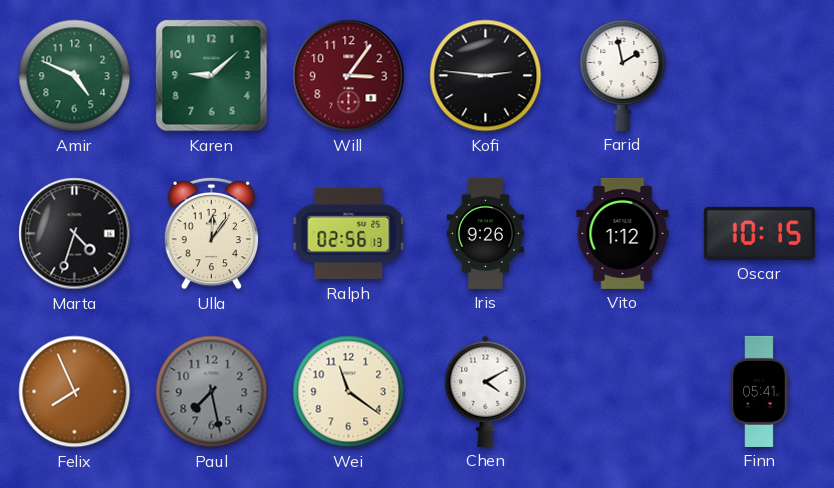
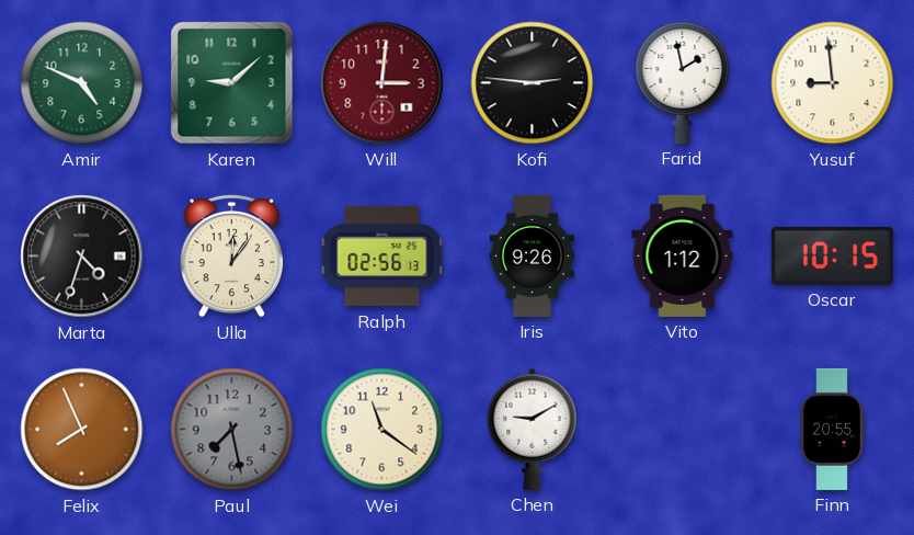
Will: 3:06 -> 3:01 (382, 83)
Yusuf: none -> 8:59 (833, 83)
Chen: 4:10 -> 9:10 (533, 429)
Finn: 05:41 -> 20:55 (832, 429)
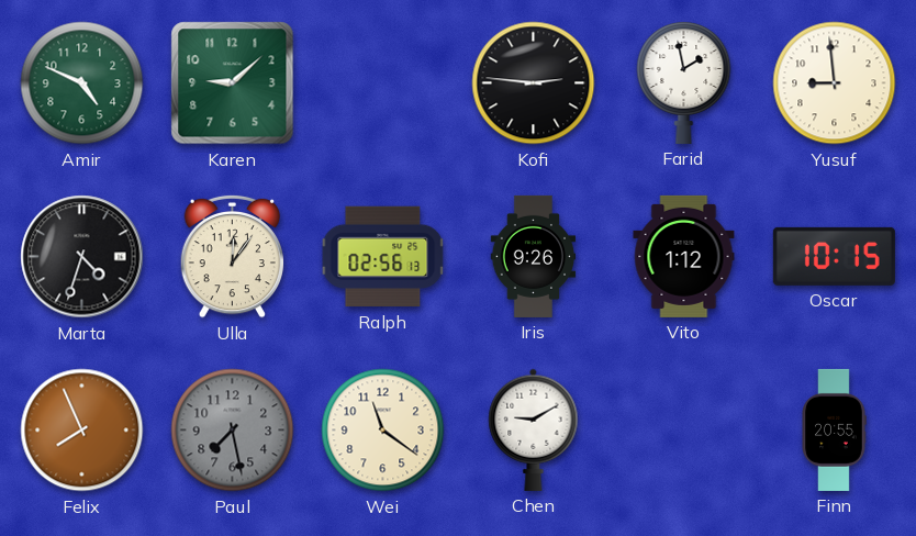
Will: 3:01 -> none (382, 83)
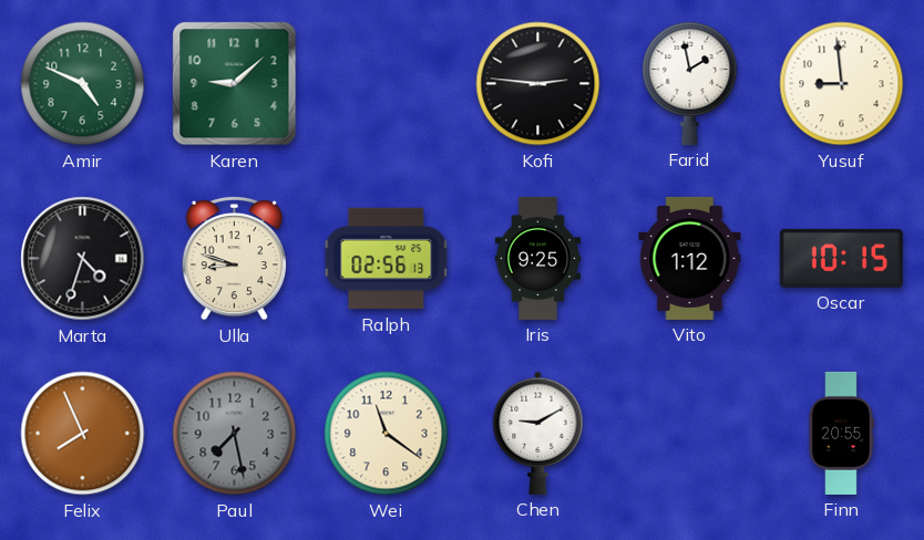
Ulla: 12:06 -> 8:48 (234, 258)
Iris: 9:26 -> 9:25 (538, 258)
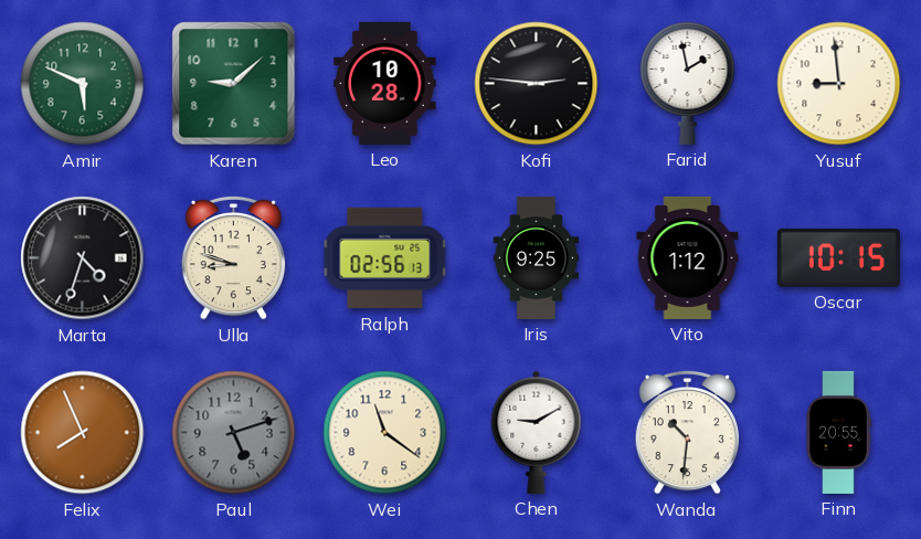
Amir: 4:49 -> 5:49 (83, 84)
Leo: none -> 10:28 (385, 83)
Paul: 7:28 -> 5:12 (234, 433)
Wanda: none -> 10:31 (687, 432)
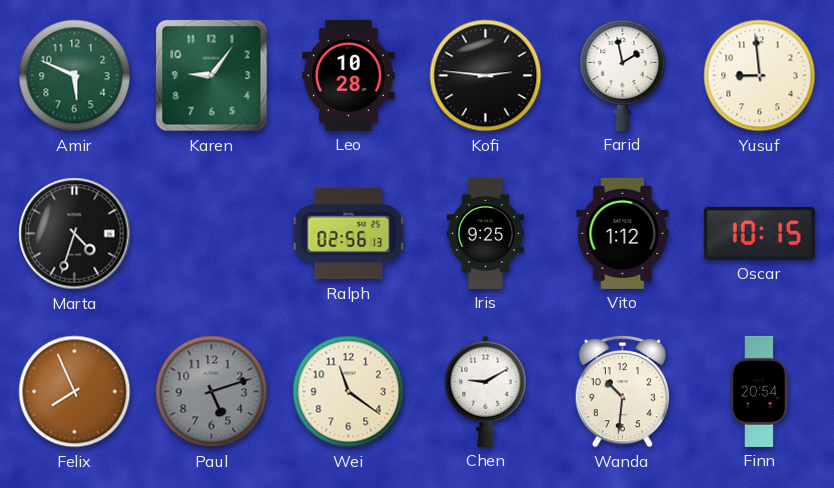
Karen: 9:08 -> 9:06 (212, 76)
Ulla: 8:48 -> none (233, 257)
Finn: 20:55 -> 20:54 (759, 391)
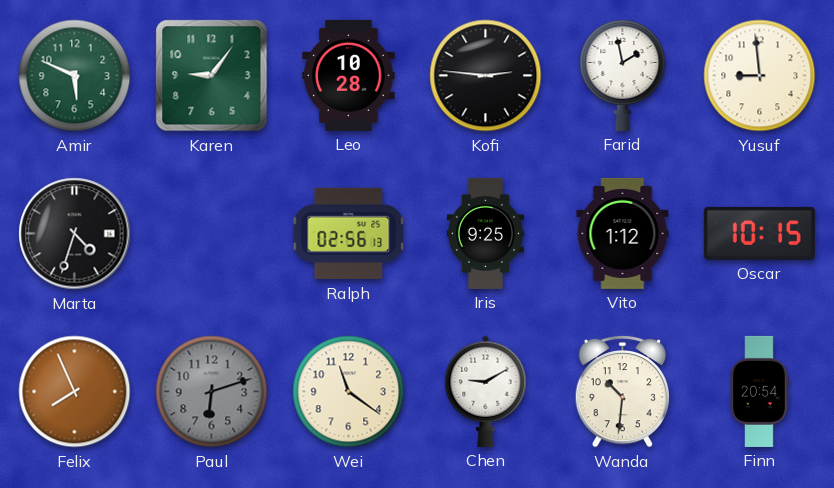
Paul: 5:12 -> 6:12 (212, 392)
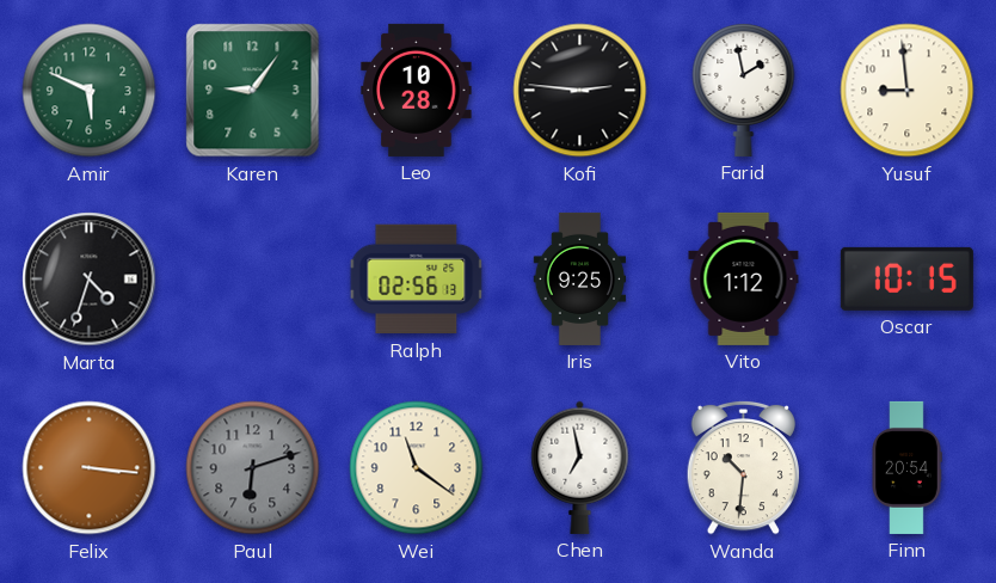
Felix: 7:56 -> 3:16 (90, 468)
Chen: 9:10 -> 6:58 (580, 467)
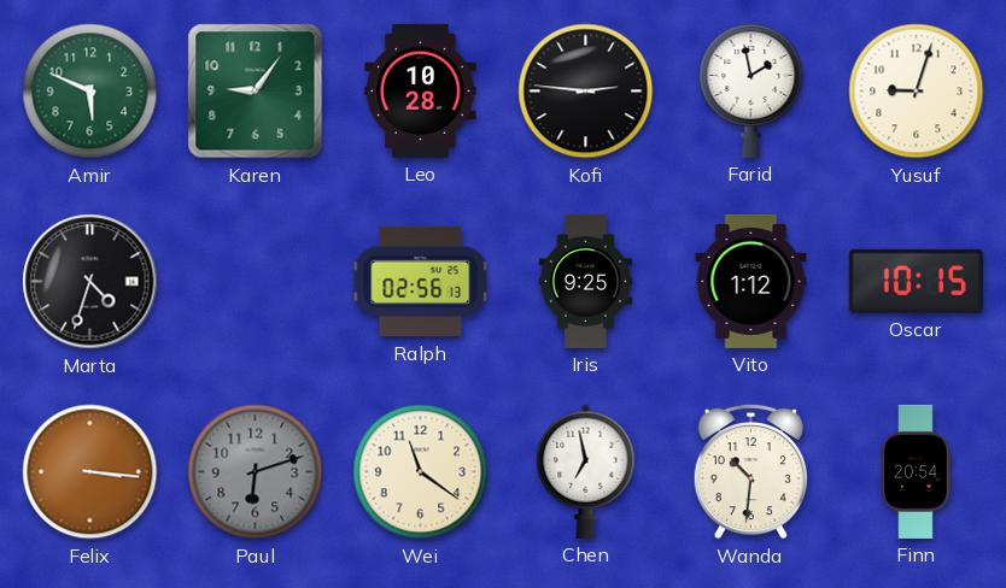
Yusuf: 8:59 -> 9:03 (917, 92)
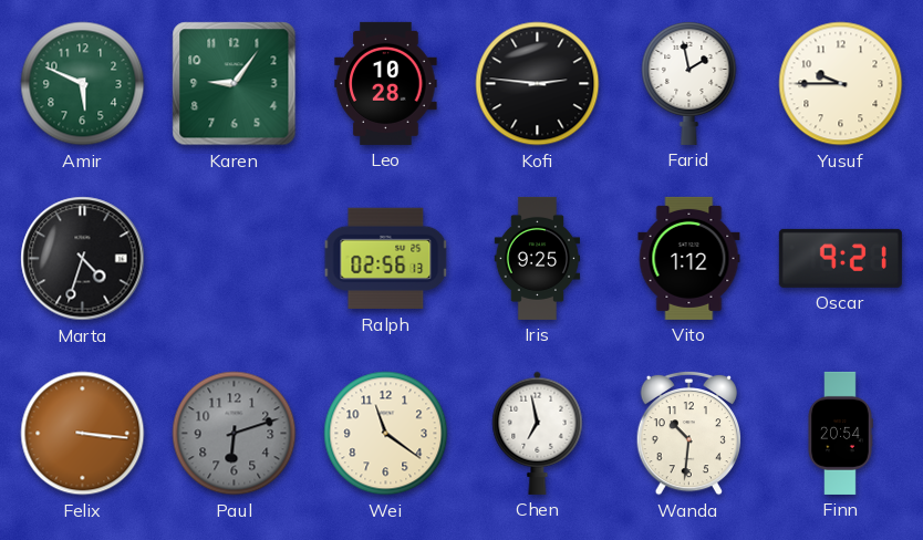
Yusuf: 9:03 -> 9:45 (841, 84)
Oscar: 10:15 -> 9:21 (840, 258)
